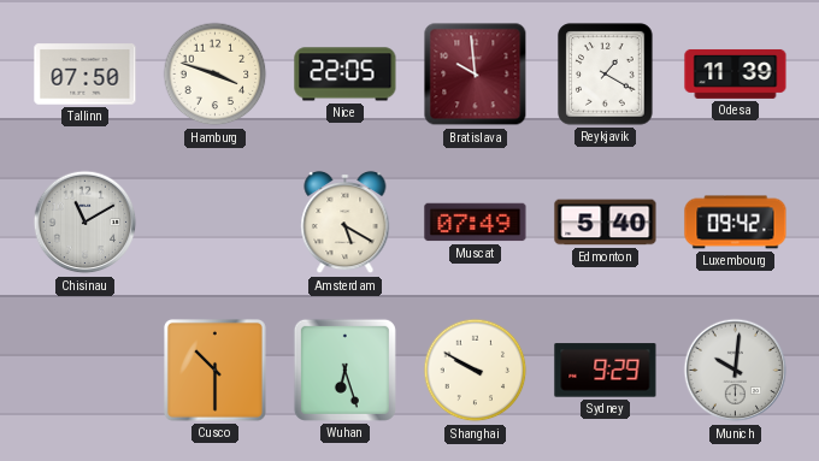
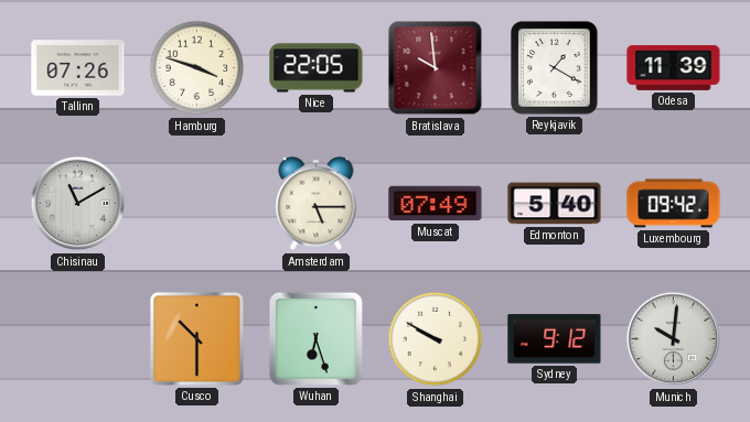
Tallinn: 07:50 -> 07:26 (78, 68)
Amsterdam: 5:20 -> 5:15 (317, 204)
Sydney: 9:29 -> 9:12 (555, 339)
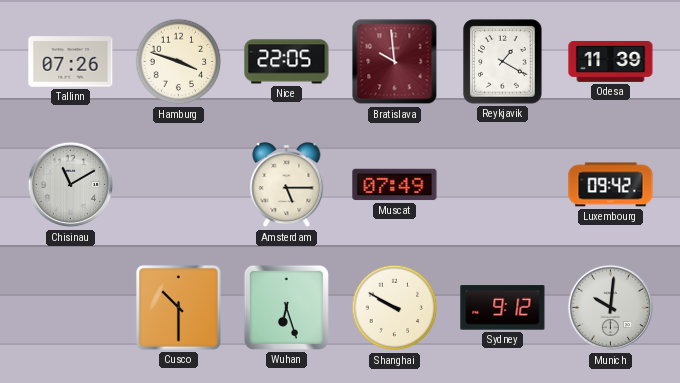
Edmonton: 5:40 -> none (555, 204)
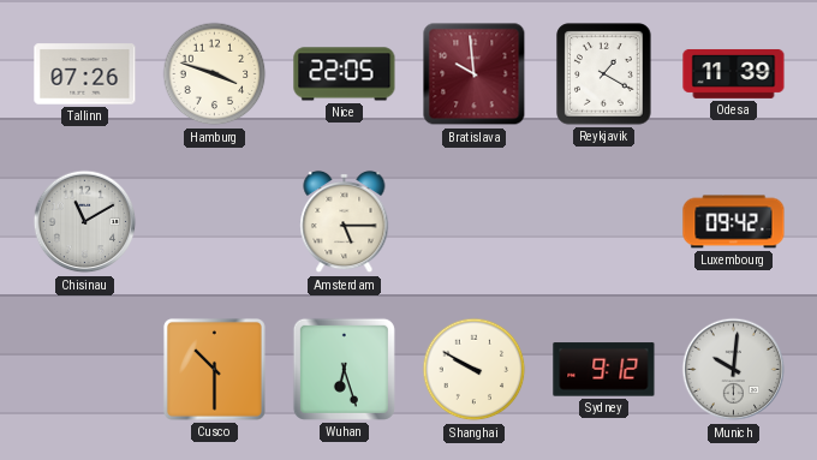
Muscat: 07:49 -> none (395, 185)
